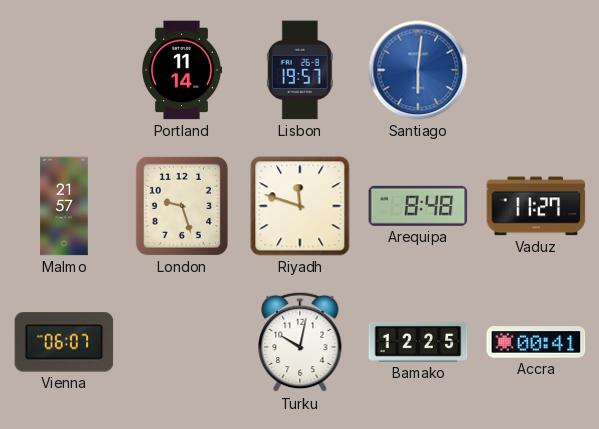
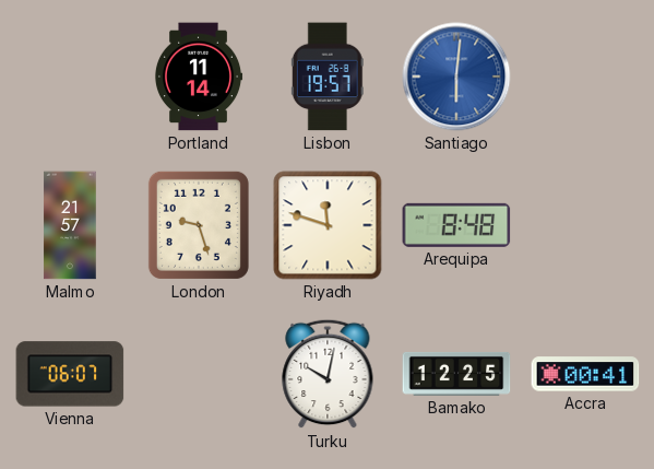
Vaduz: 11:27 -> none (536, 206)
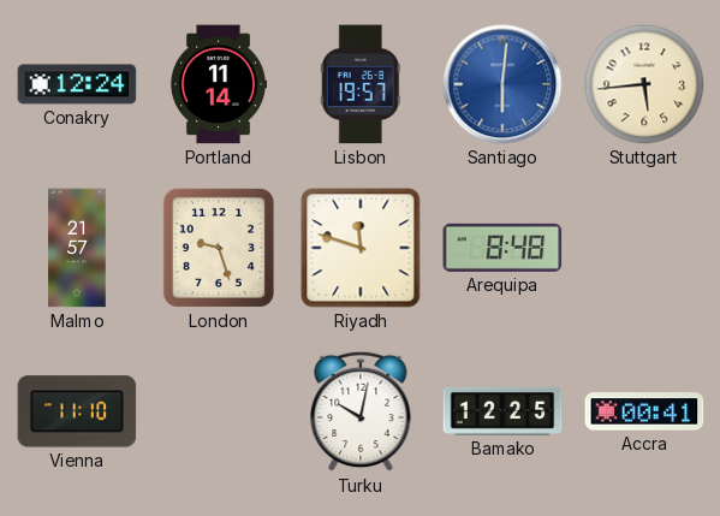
Conakry: none -> 12:24 (77, 84)
Stuttgart: none -> 5:44 (644, 84)
Vienna: 06:07 -> 11:10 (77, 411)
